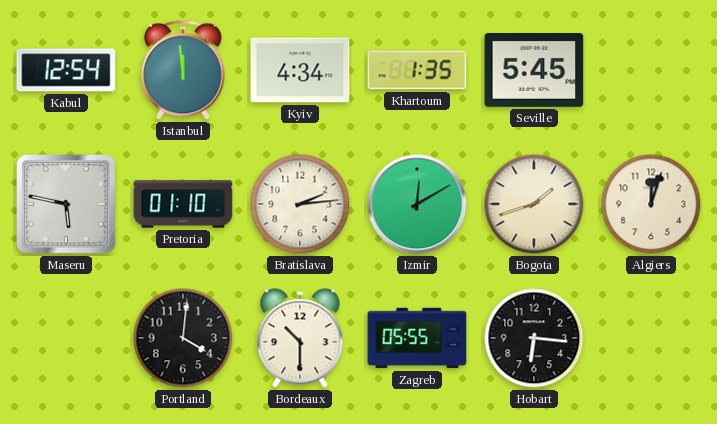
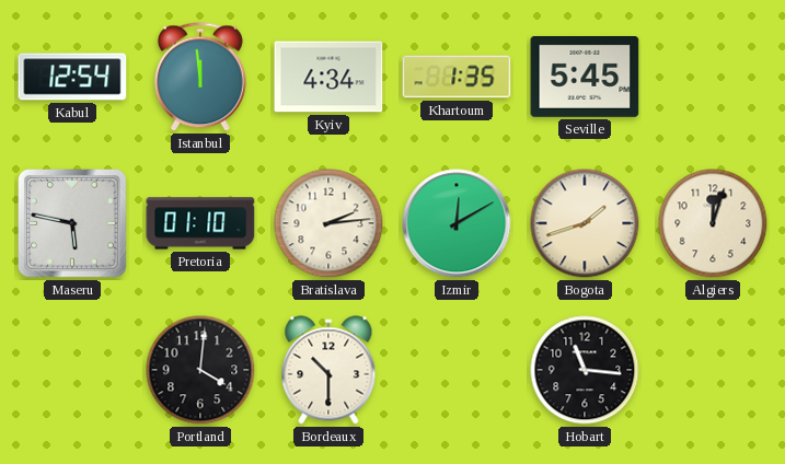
Zagreb: 05:55 -> none (417, 338)
Hobart: 6:16 -> 11:16 (585, 370)
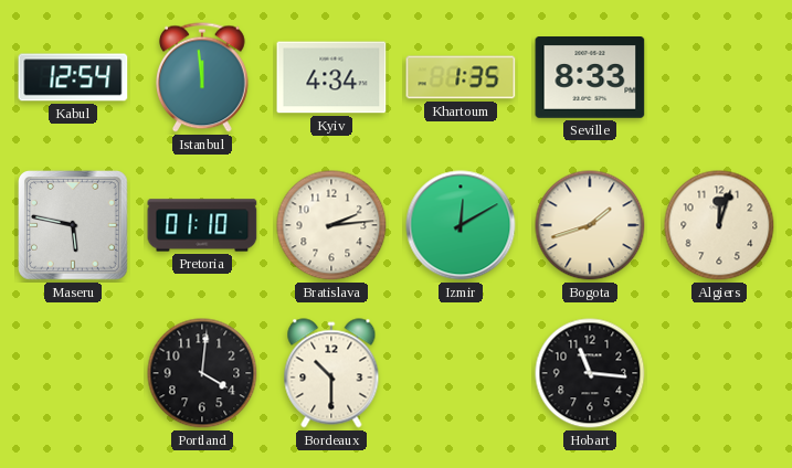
Seville: 5:45 -> 8:33 (590, 78)
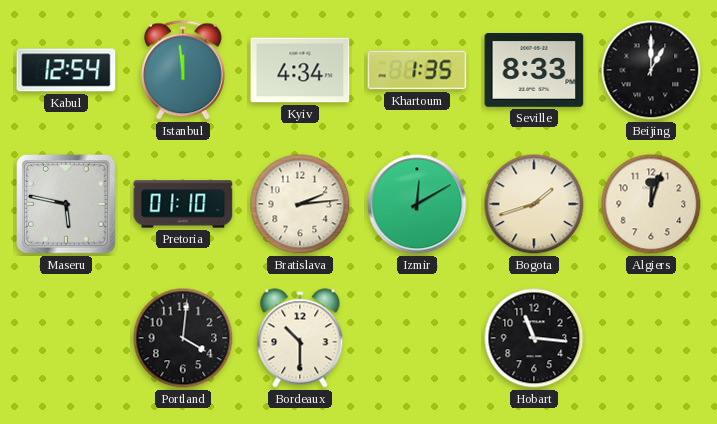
Beijing: none -> 1:00 (651, 70)
